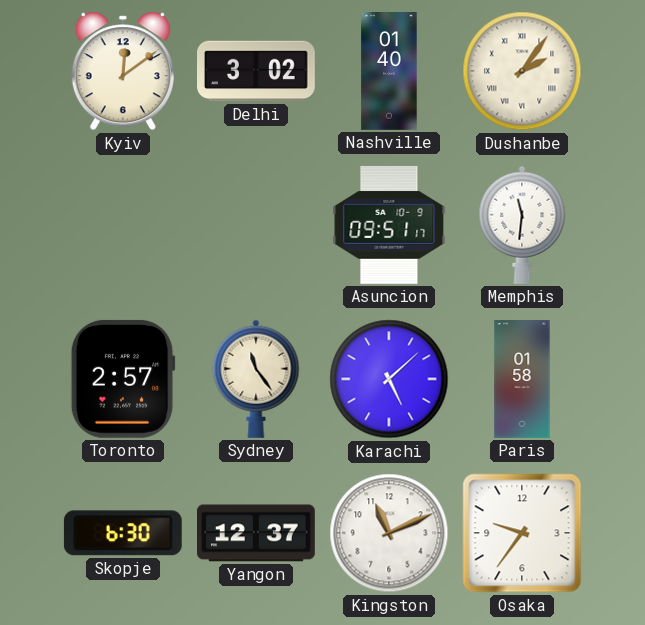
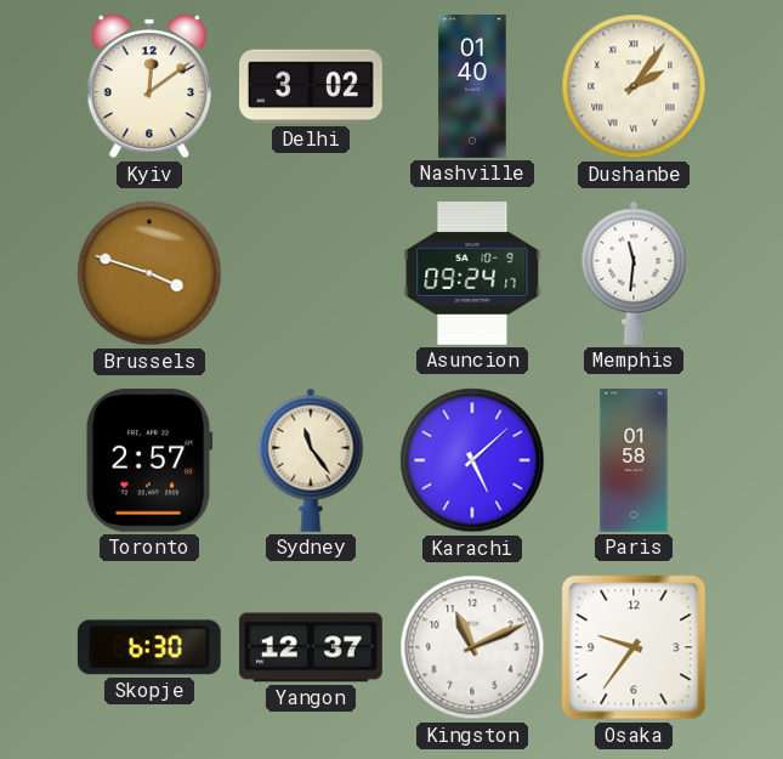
Brussels: none -> 3:48 (149, 273)
Asuncion: 09:51 -> 09:24 (472, 273)
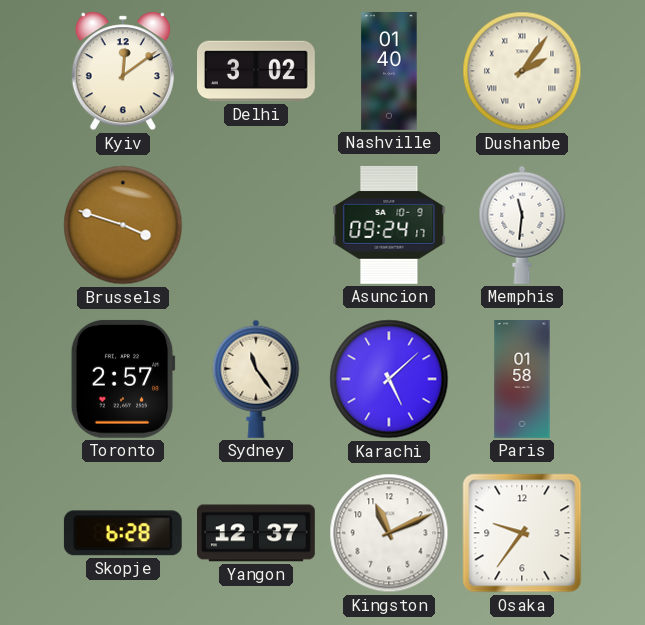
Skopje: 6:30 -> 6:28 (123, 533)
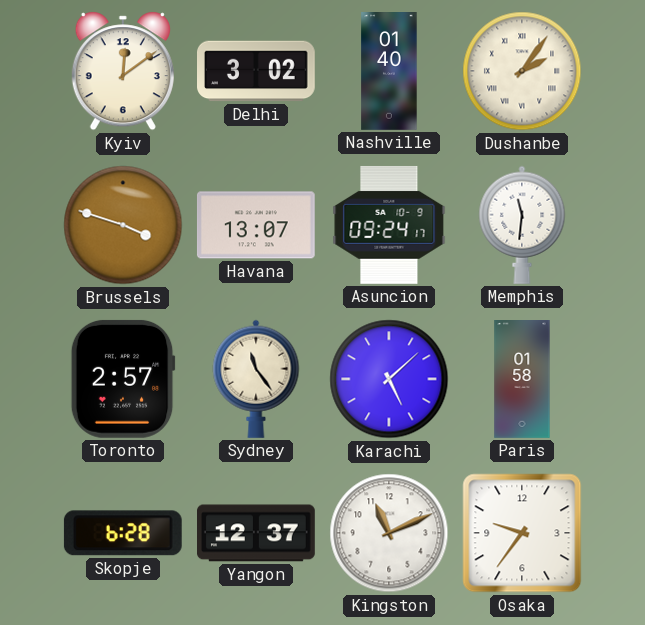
Havana: none -> 13:07 (256, 225)
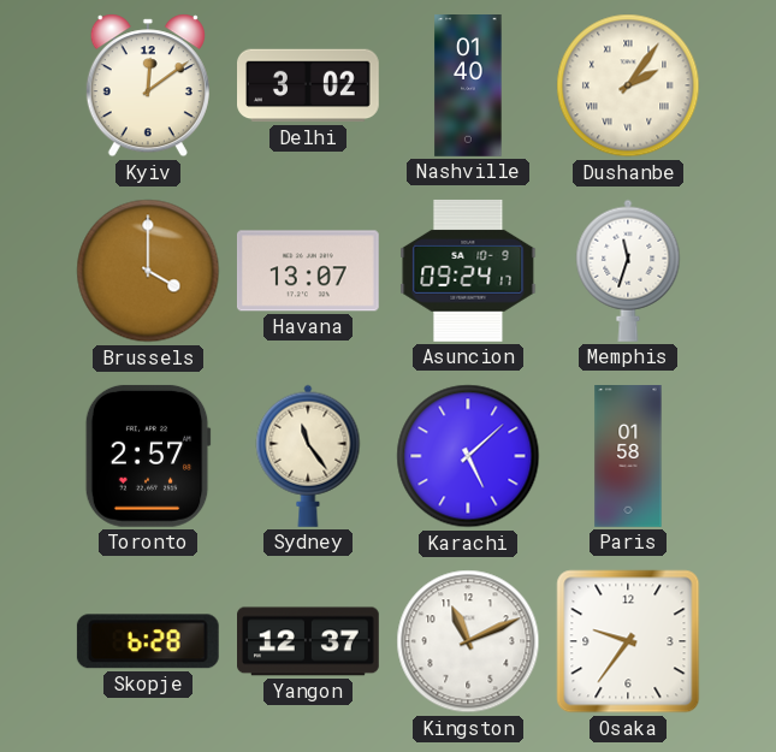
Brussels: 3:48 -> 4:00 (148, 271)
Memphis: 11:31 -> 11:33 (628, 271)
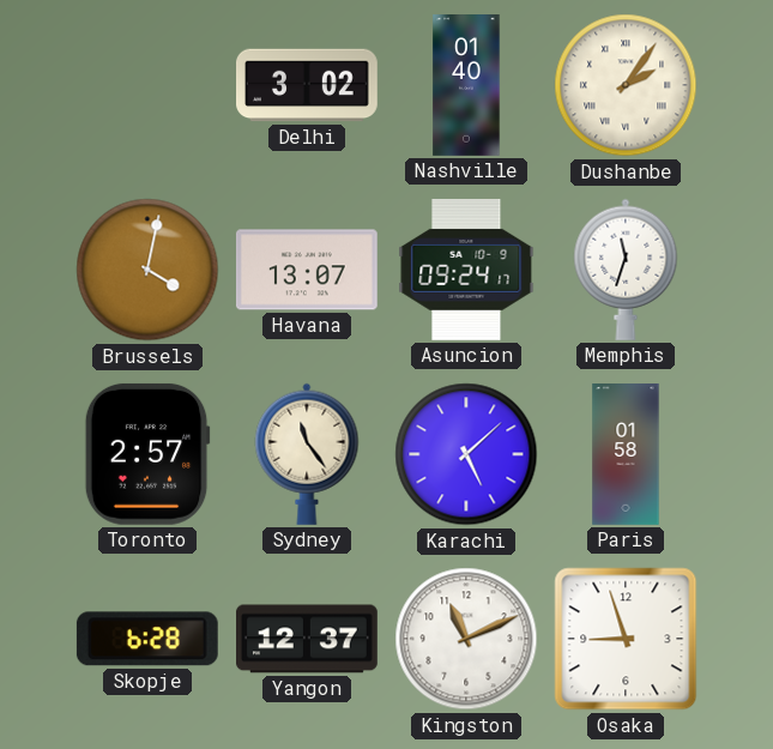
Kyiv: 12:09 -> none (148, 85)
Brussels: 4:00 -> 4:02 (147, 270)
Osaka: 9:36 -> 8:57 (626, 639)
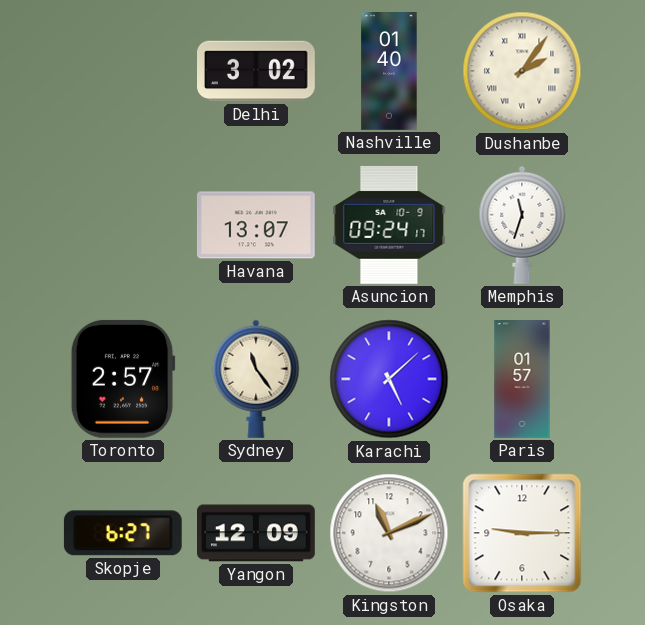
Brussels: 4:02 -> none (147, 270)
Paris: 01:58 -> 01:57 (522, 380)
Skopje: 6:28 -> 6:27 (123, 533)
Yangon: 12:37 -> 12:09 (257, 533)
Osaka: 8:57 -> 9:15 (522, 533)
